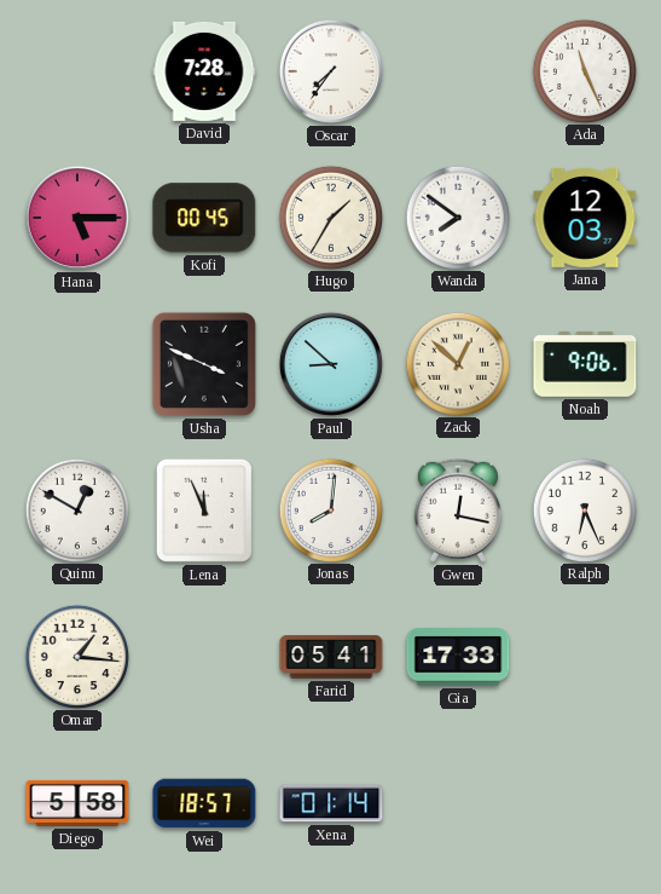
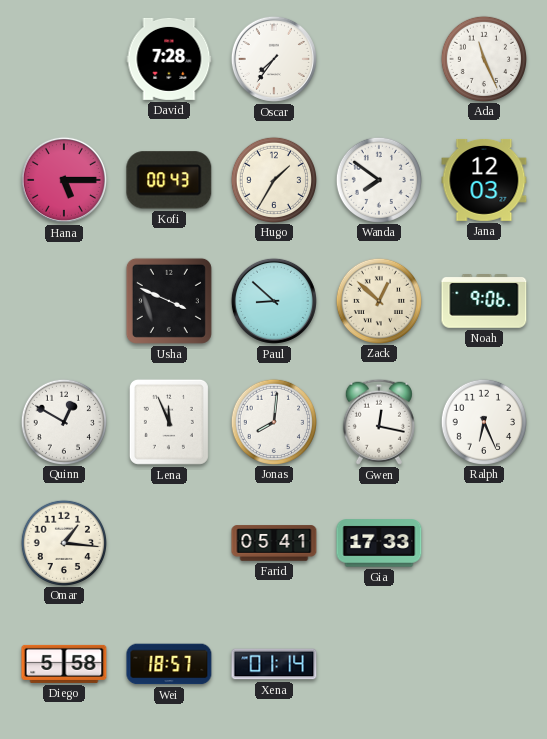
Kofi: 00:45 -> 00:43 (169, 180)
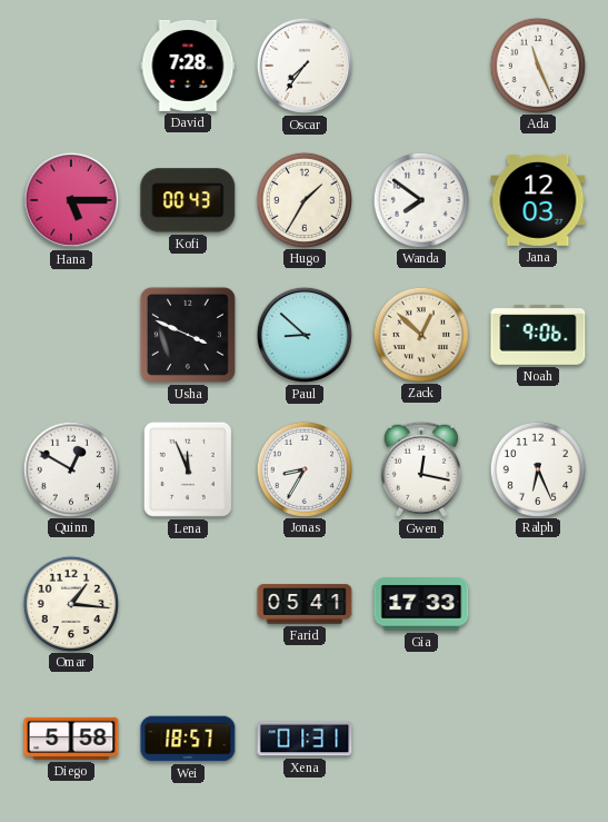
Jonas: 8:01 -> 8:35 (303, 468)
Xena: 01:14 -> 01:31 (305, 739)
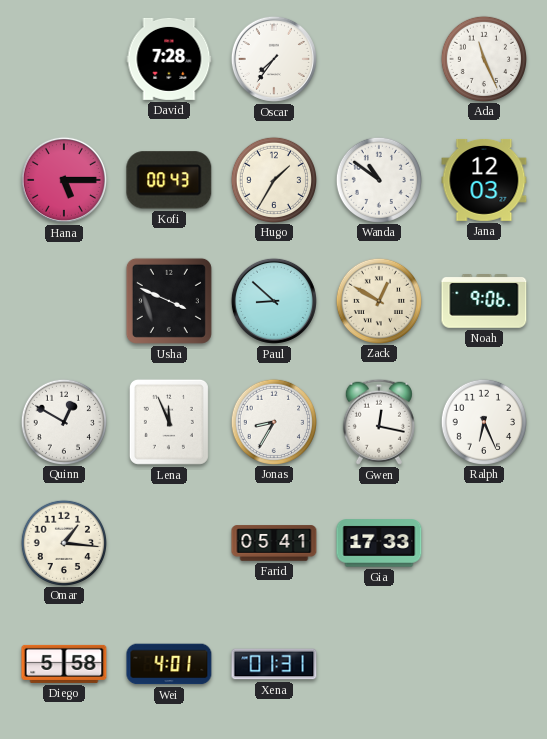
Wanda: 7:51 -> 10:51 (378, 179)
Zack: 12:52 -> 12:50 (378, 300)
Wei: 18:57 -> 4:01 (169, 664)
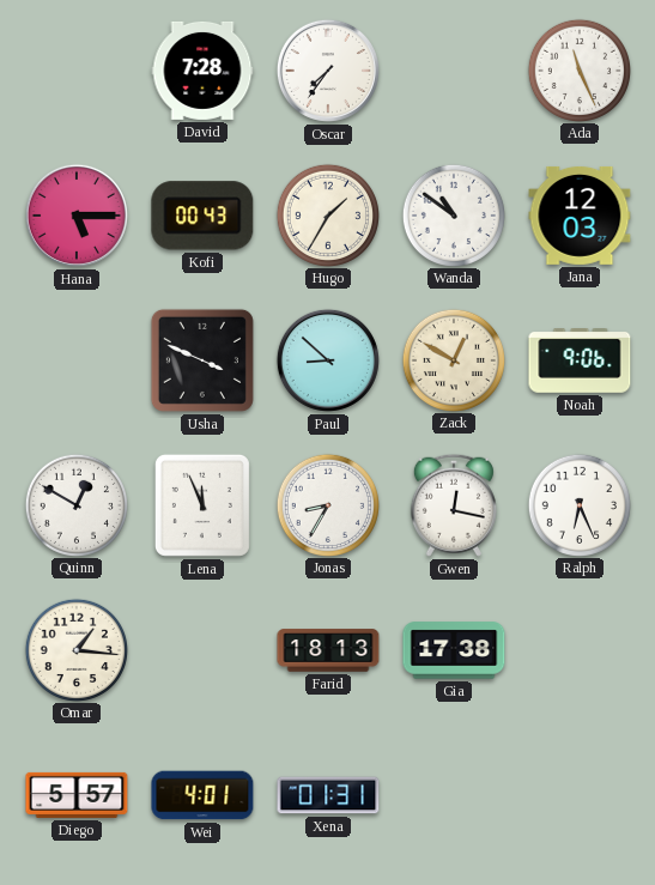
Farid: 05:41 -> 18:13 (328, 650)
Gia: 17:33 -> 17:38 (454, 650)
Diego: 5:58 -> 5:57 (77, 795)
